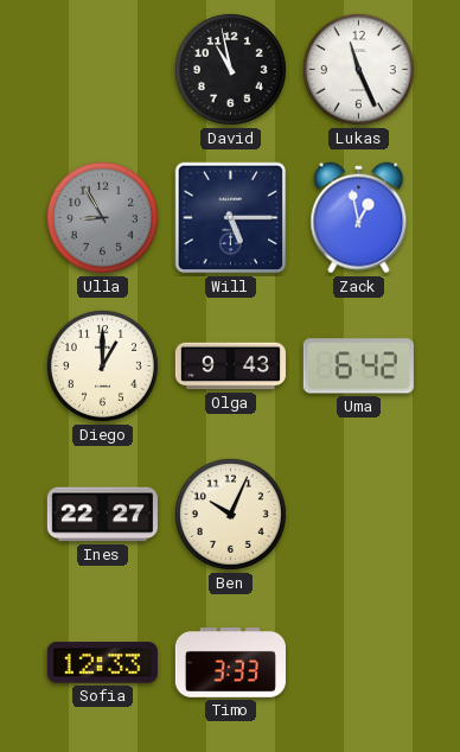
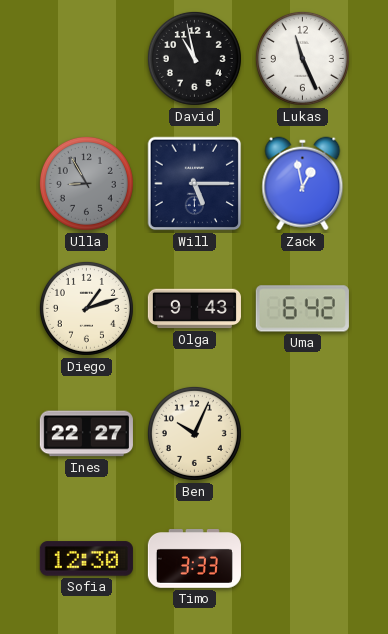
Diego: 1:00 -> 1:12 (86, 308)
Sofia: 12:33 -> 12:30 (86, 559)
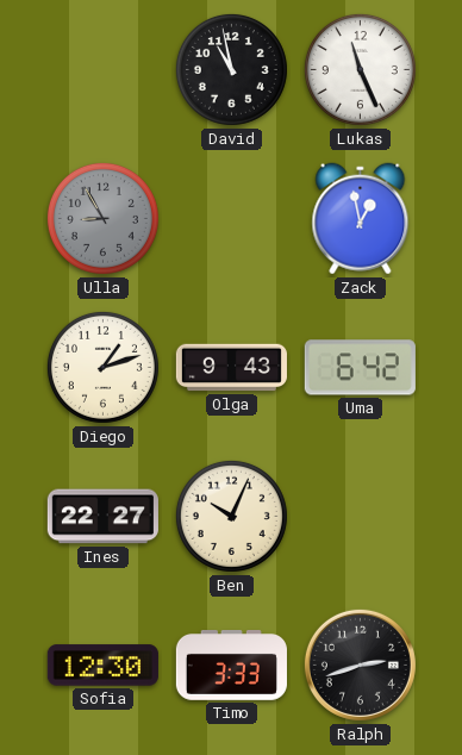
Will: 5:15 -> none (195, 184)
Ralph: none -> 2:42 (360, 664)
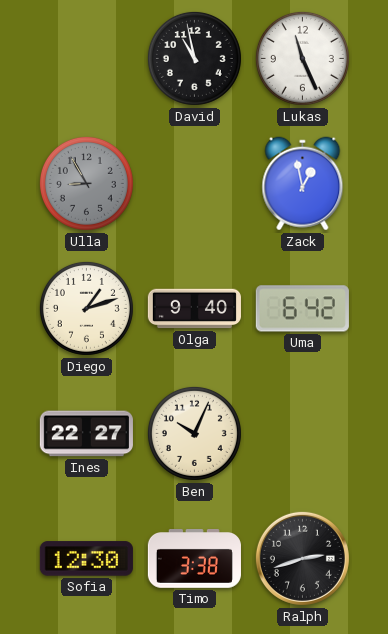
Olga: 9:43 -> 9:40 (194, 309)
Timo: 3:33 -> 3:38 (194, 559)
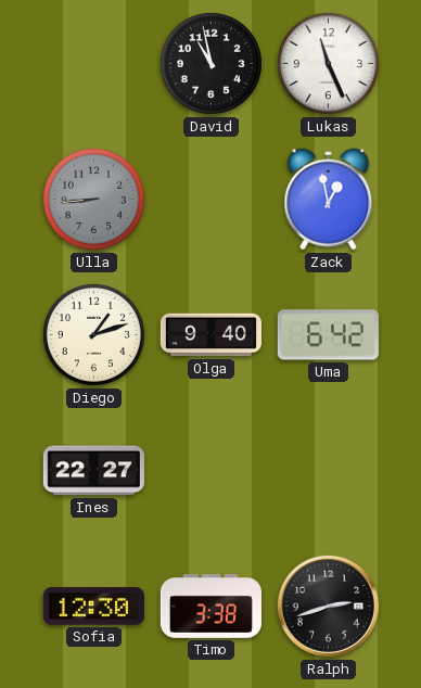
Ulla: 8:55 -> 8:44 (93, 199)
Ben: 10:04 -> none (194, 433)
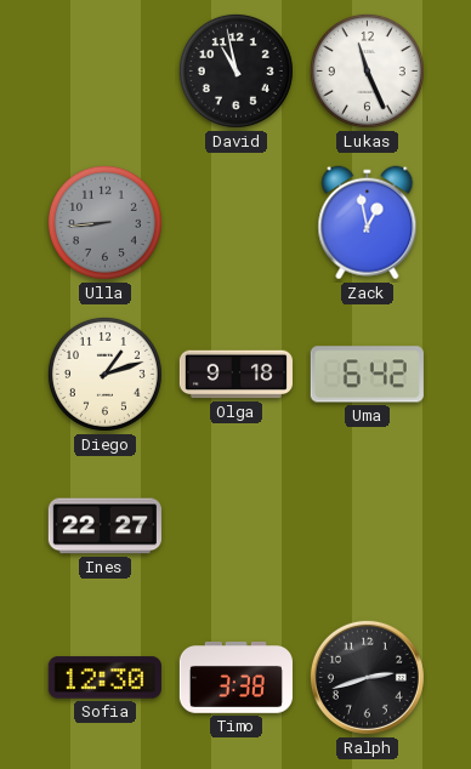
Olga: 9:40 -> 9:18 (235, 375)
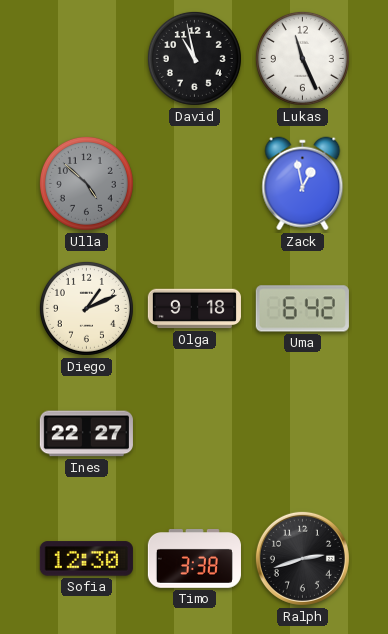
Ulla: 8:44 -> 4:52 (86, 183)
Diego: 1:12 -> 1:11 (86, 308)
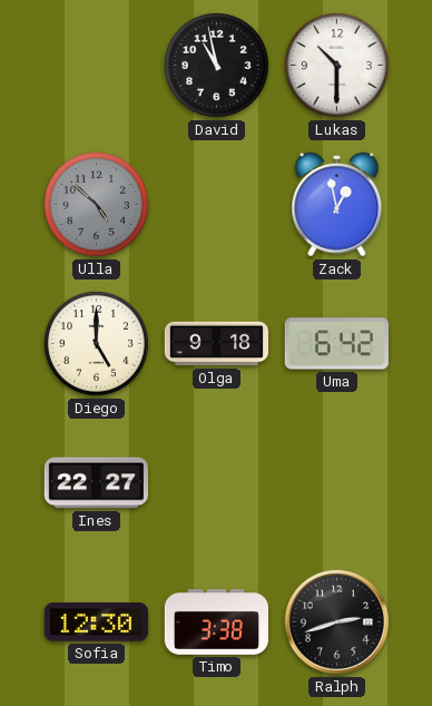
Lukas: 11:26 -> 10:30 (336, 65)
Diego: 1:11 -> 5:00 (96, 343)
